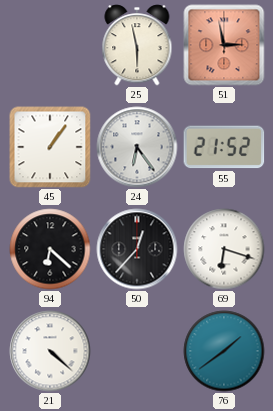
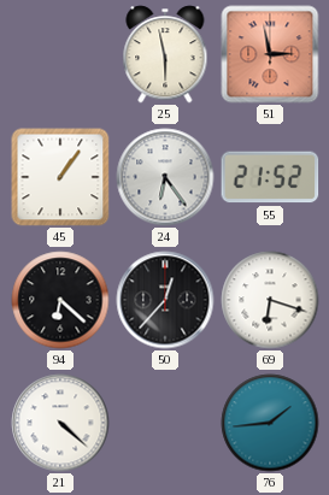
76: 1:39 -> 1:44 (270, 423)
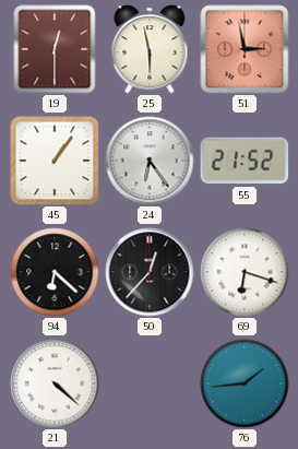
19: none -> 12:30 (55, 49)
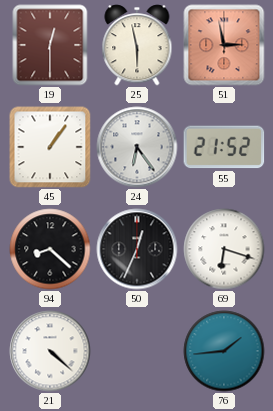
94: 6:22 -> 8:22 (50, 249)
50: 12:37 -> 12:34 (137, 249)
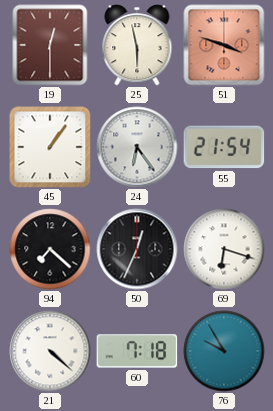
51: 2:58 -> 3:48 (224, 45)
55: 21:52 -> 21:54 (224, 147)
94: 8:22 -> 7:22 (50, 249)
60: none -> 7:18 (137, 351)
76: 1:44 -> 9:55 (224, 351)
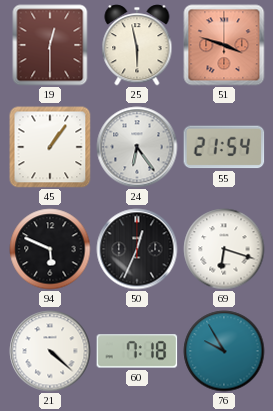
94: 7:22 -> 5:49 (50, 249)
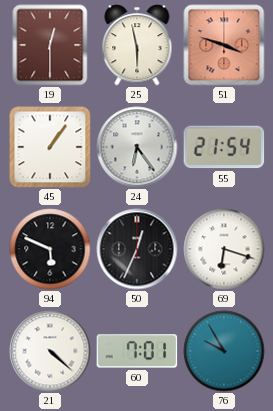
60: 7:18 -> 7:01 (137, 351)
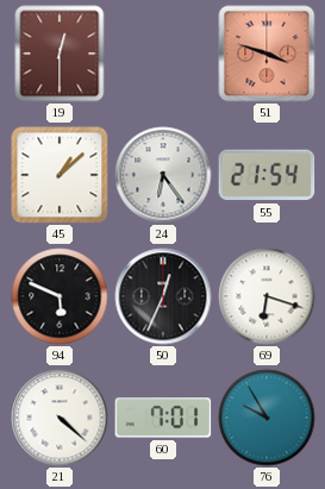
25: 5:58 -> none (137, 45)
45: 1:06 -> 1:08 (60, 175)
